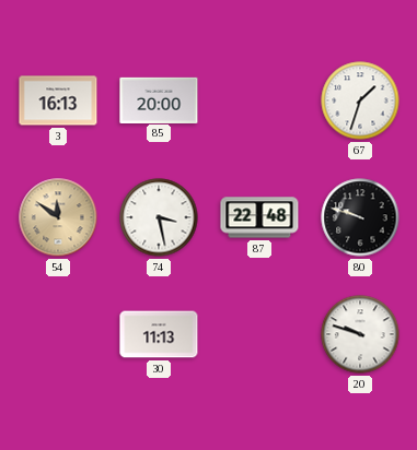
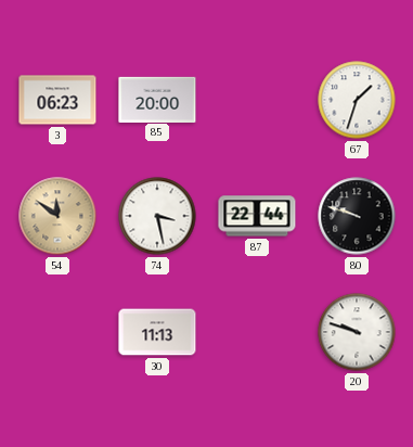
3: 16:13 -> 06:23 (57, 100)
87: 22:48 -> 22:44 (257, 216)
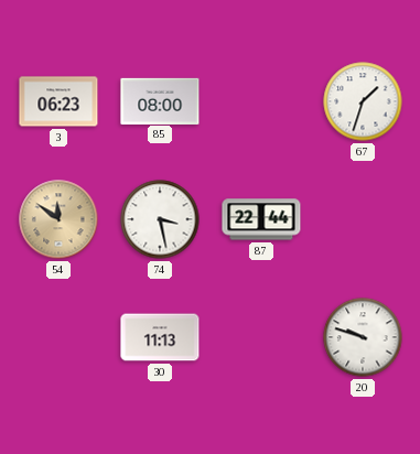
85: 20:00 -> 08:00 (160, 100)
80: 9:48 -> none (357, 216)
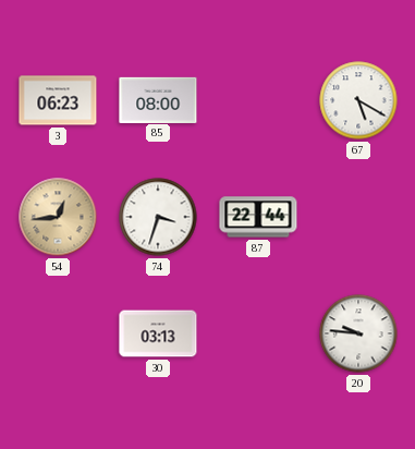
67: 1:33 -> 5:20 (358, 100)
54: 11:51 -> 12:44 (58, 217)
74: 3:28 -> 3:33 (158, 217)
30: 11:13 -> 03:13 (158, 333)
20: 9:48 -> 9:46 (358, 333)
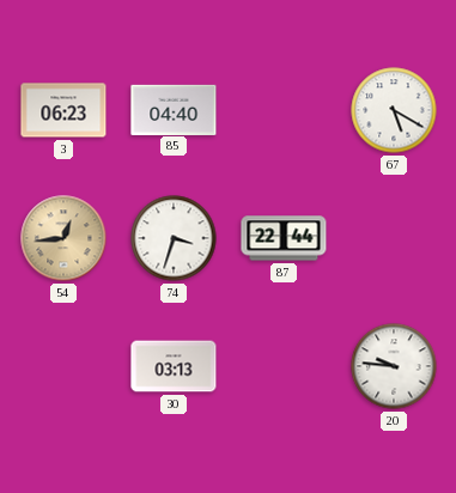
85: 08:00 -> 04:40 (174, 109)
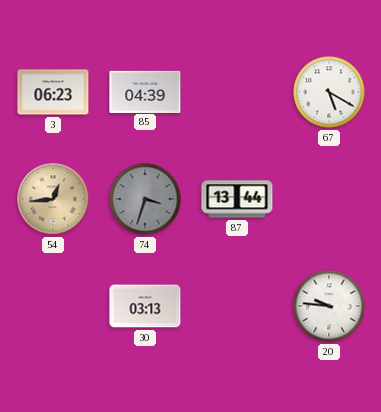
85: 04:40 -> 04:39 (145, 91)
74 dial: white -> grey (145, 199)
87: 22:44 -> 13:44 (237, 199)
